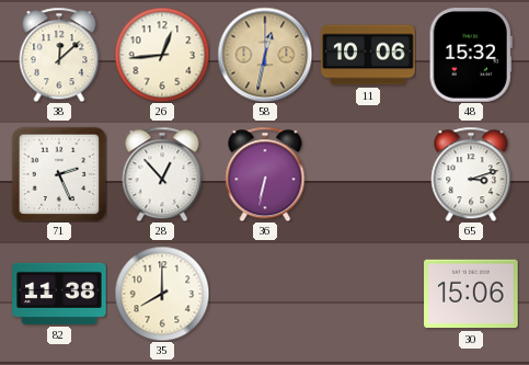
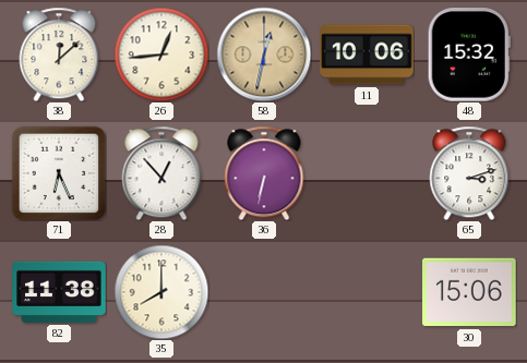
71: 2:26 -> 6:26 (59, 173)
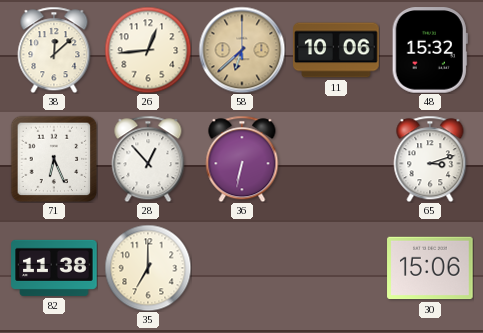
58: 12:32 -> 6:38 (242, 50)
35: 8:00 -> 7:00 (148, 268)
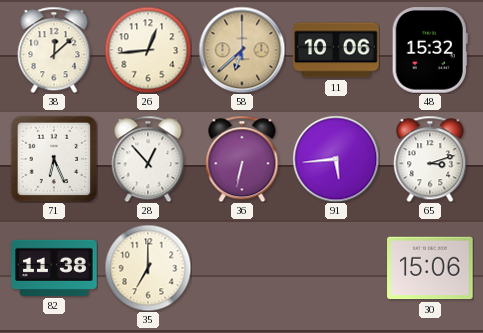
91: none -> 5:44 (336, 159)
